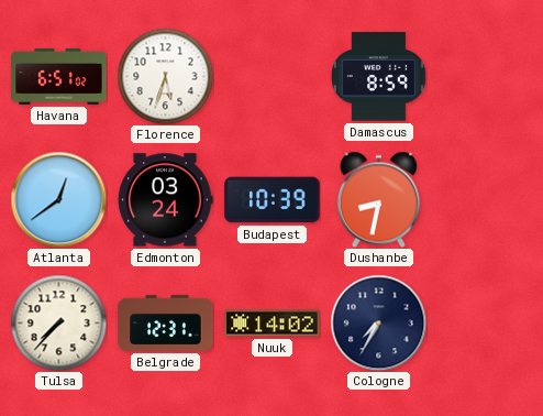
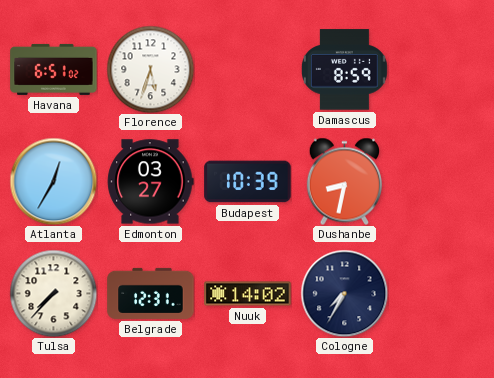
Atlanta: 12:39 -> 12:35 (53, 181)
Edmonton: 03:24 -> 03:27 (150, 182)
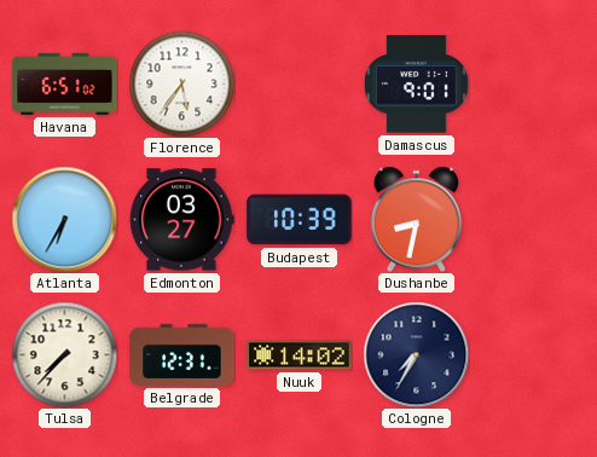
Florence: 5:33 -> 5:36 (181, 83)
Damascus: 8:59 -> 9:01 (416, 85)
Atlanta: 12:35 -> 6:35 (64, 219)
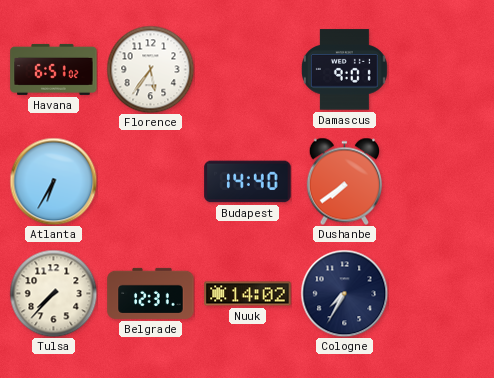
Edmonton: 03:27 -> none (181, 220)
Budapest: 10:39 -> 14:40 (248, 182)
Dushanbe: 8:32 -> 7:39 (344, 181)
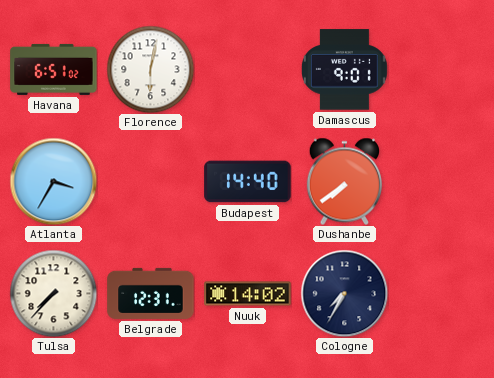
Florence: 5:36 -> 6:02 (150, 69)
Atlanta: 6:35 -> 3:35 (53, 181)
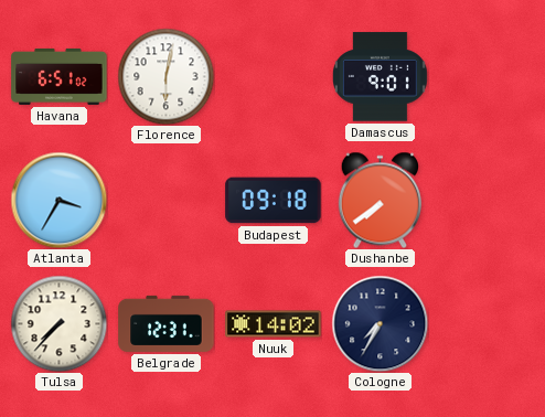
Budapest: 14:40 -> 09:18 (274, 201)
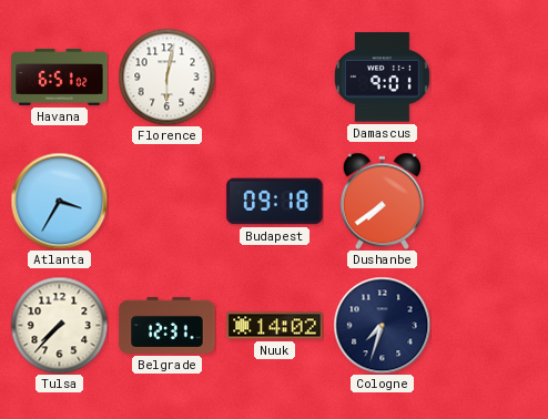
Cologne: 7:35 -> 7:33 (382, 325)
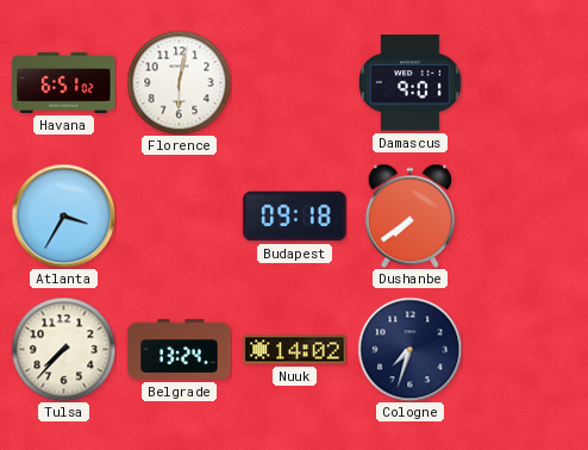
Belgrade: 12:31 -> 13:24 (180, 349)
